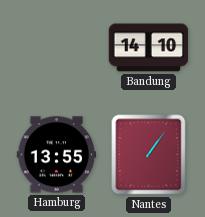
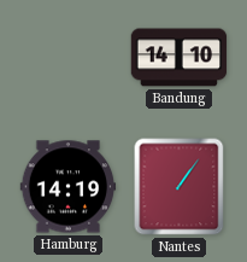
Hamburg: 13:55 -> 14:19 (69, 187)
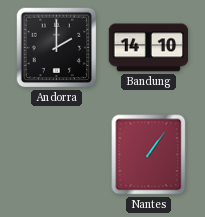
Andorra: none -> 2:00 (57, 48)
Hamburg: 14:19 -> none (69, 187)
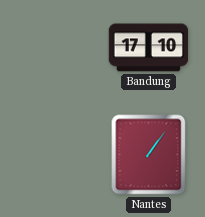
Andorra: 2:00 -> none (57, 48)
Bandung: 14:10 -> 17:10 (149, 48)
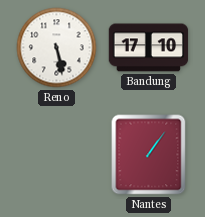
Reno: none -> 5:28 (57, 48)
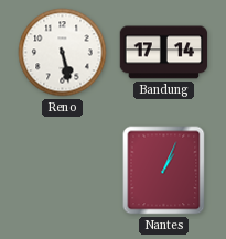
Bandung: 17:10 -> 17:14 (164, 53)
Nantes: 1:06 -> 1:04 (164, 171)
